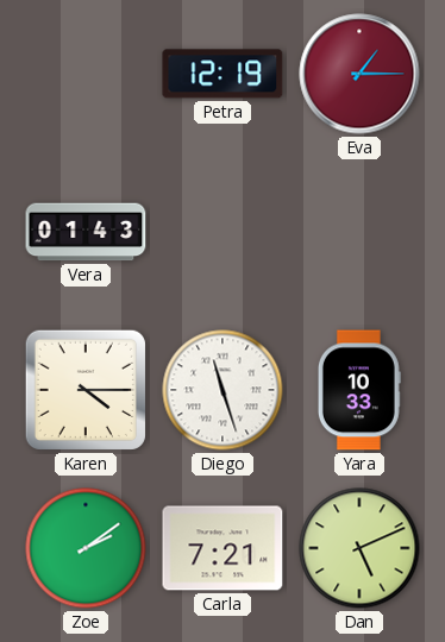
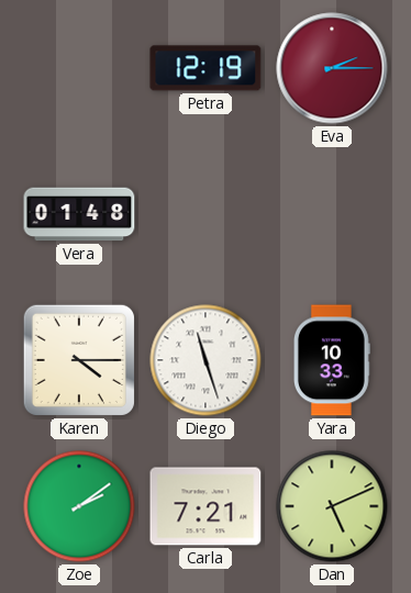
Eva: 1:15 -> 2:15 (332, 68)
Vera: 01:43 -> 01:48 (79, 214)
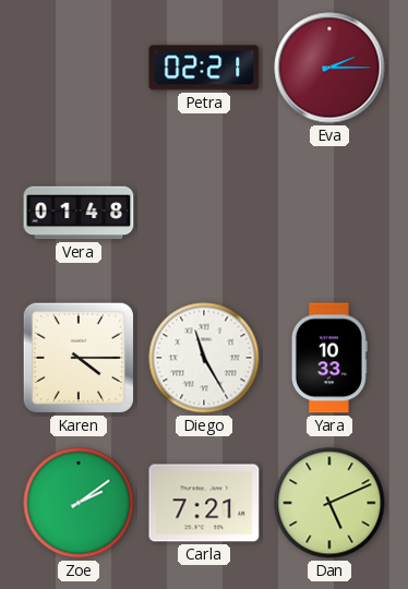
Petra: 12:19 -> 02:21 (204, 68)
Diego: 11:27 -> 11:25 (204, 358)
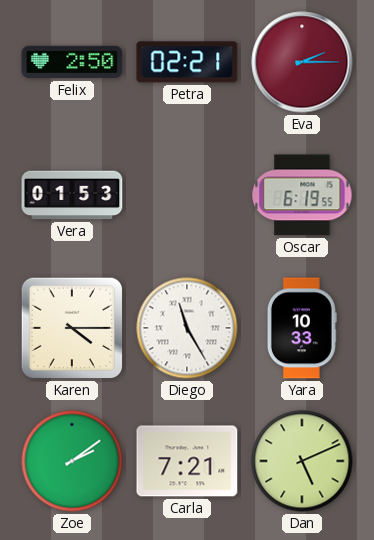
Felix: none -> 2:50 (72, 62)
Vera: 01:48 -> 01:53 (72, 195)
Oscar: none -> 6:19 (302, 195)
